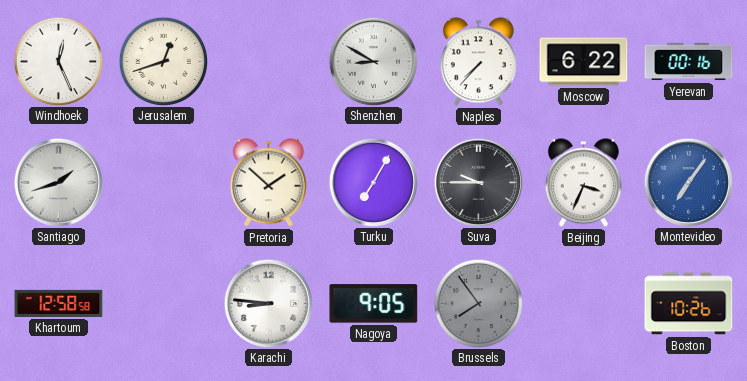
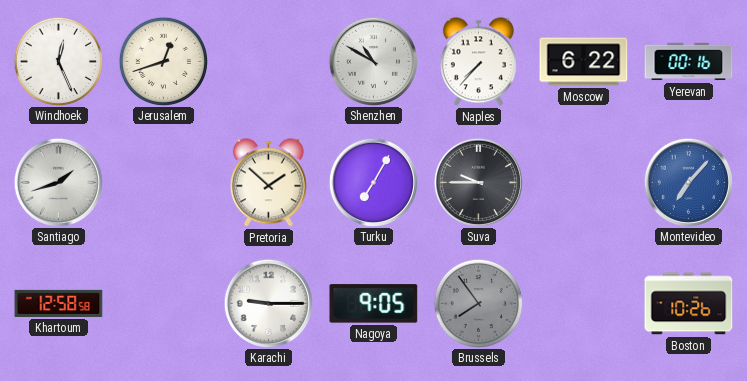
Shenzhen: 8:50 -> 10:50 (373, 61)
Beijing: 3:34 -> none (583, 183)
Montevideo: 7:06 -> 7:07 (688, 182)
Karachi: 8:46 -> 9:15 (268, 303)
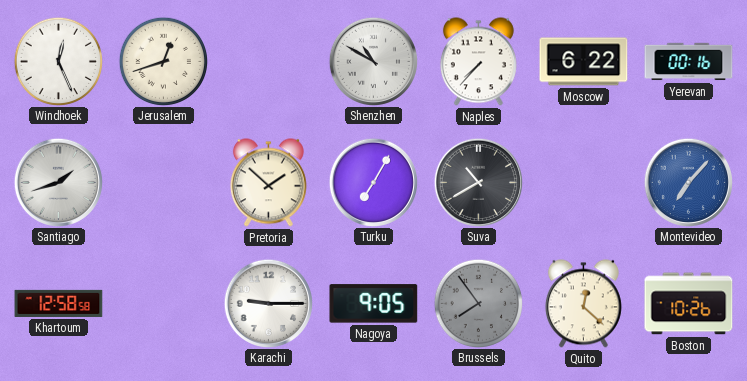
Suva: 9:45 -> 10:40 (478, 182)
Quito: none -> 12:22 (583, 304)
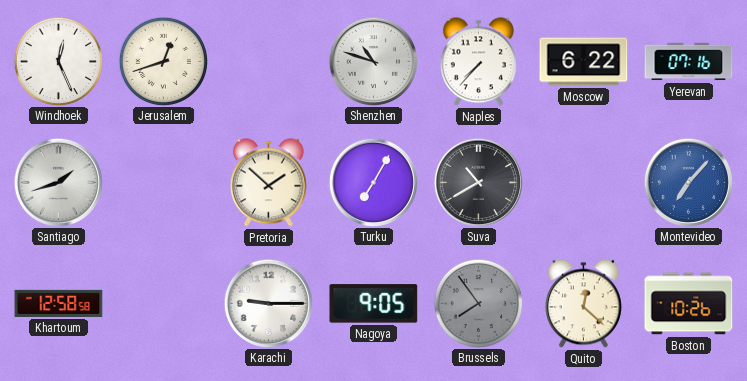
Shenzhen: 10:50 -> 10:48 (373, 61)
Yerevan: 00:16 -> 07:16 (689, 62)
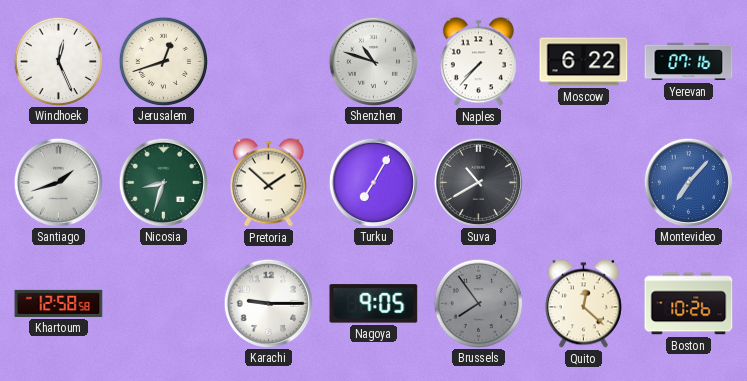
Nicosia: none -> 8:33 (163, 182)
